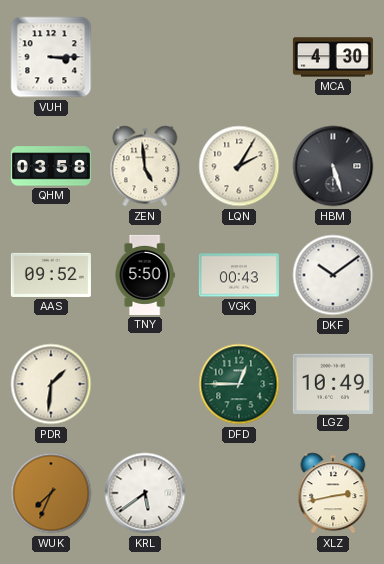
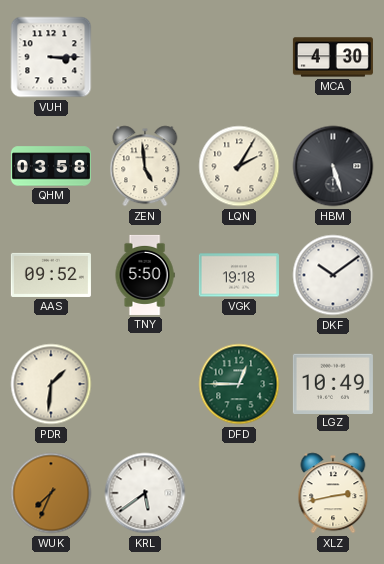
VGK: 00:43 -> 19:18 (239, 275)
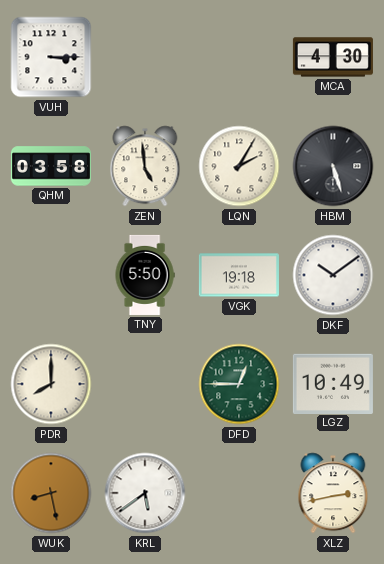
AAS: 09:52 -> none (51, 275)
PDR: 1:31 -> 8:00 (51, 384)
WUK: 7:34 -> 8:28 (51, 493)
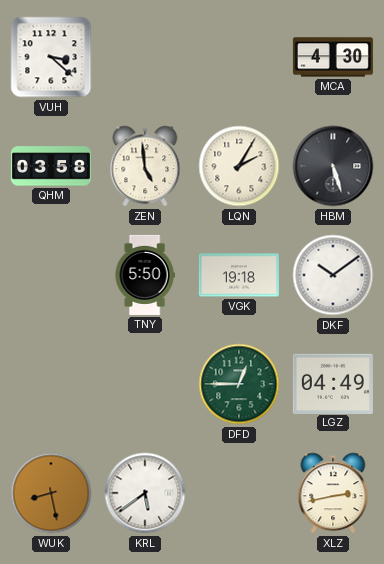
VUH: 3:15 -> 3:22 (51, 57)
PDR: 8:00 -> none (51, 384)
LGZ: 10:49 -> 04:49 (333, 383)
